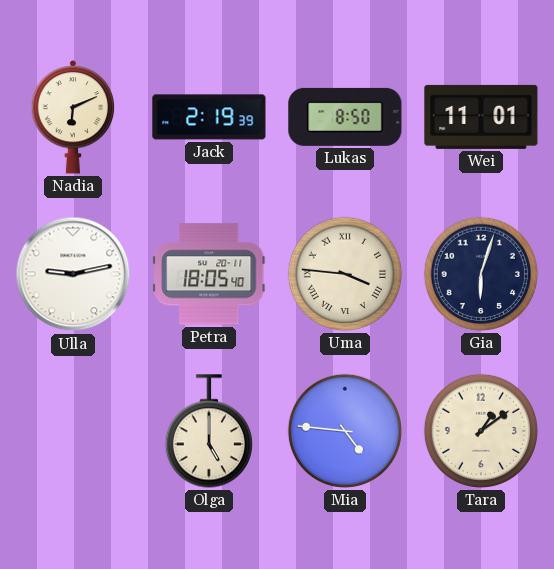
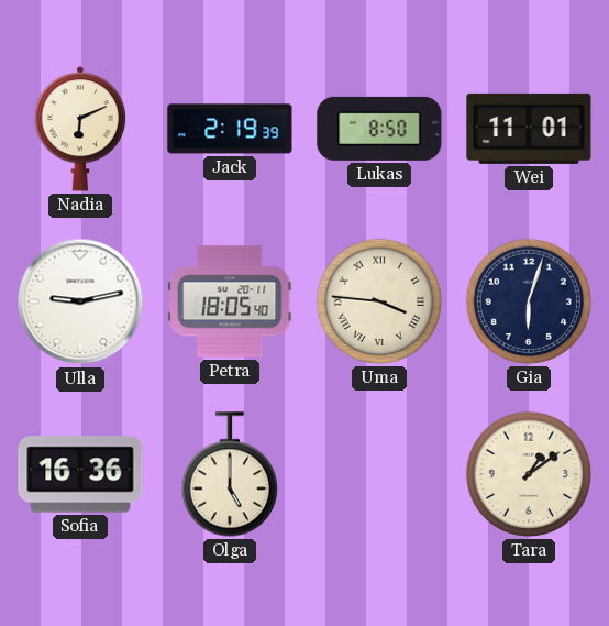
Sofia: none -> 16:36 (80, 474)
Mia: 4:46 -> none (345, 431)
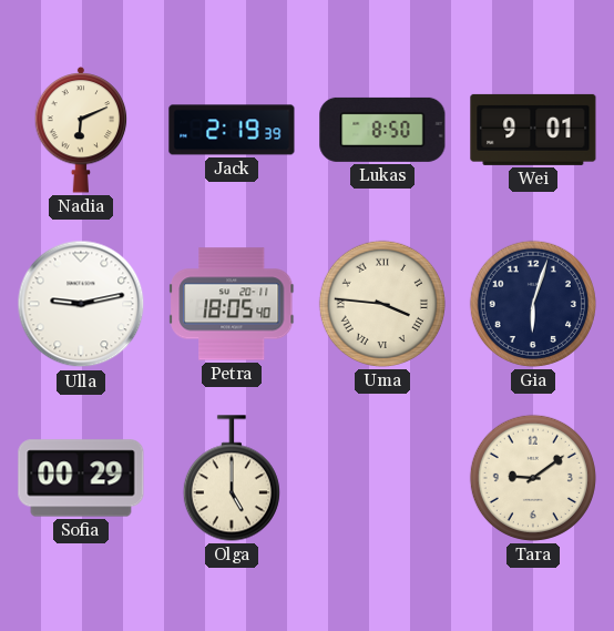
Wei: 11:01 -> 9:01 (533, 130)
Sofia: 16:36 -> 00:29 (81, 478)
Tara: 1:09 -> 9:09 (533, 478)
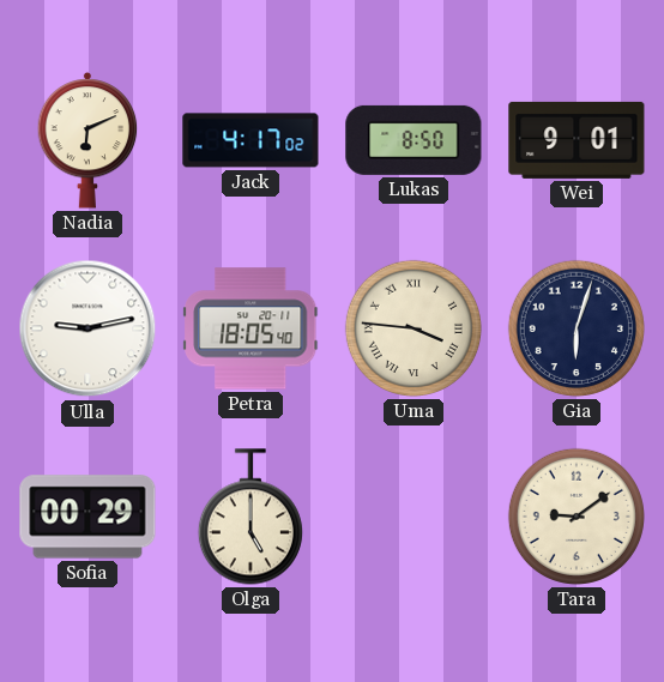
Jack: 2:19 -> 4:17 (250, 140)
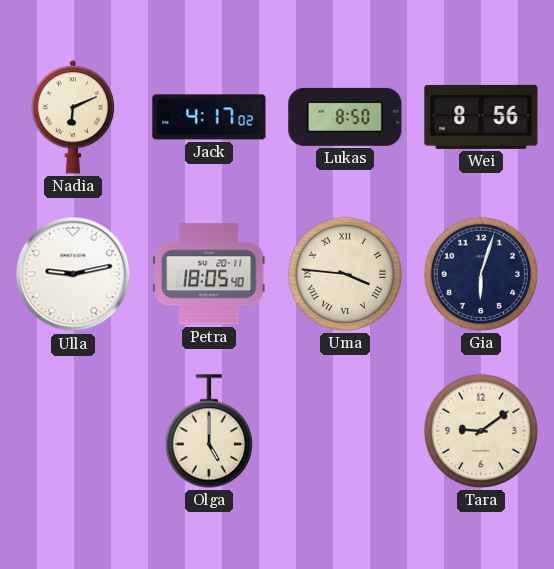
Wei: 9:01 -> 8:56 (481, 117)
Sofia: 00:29 -> none (87, 517)
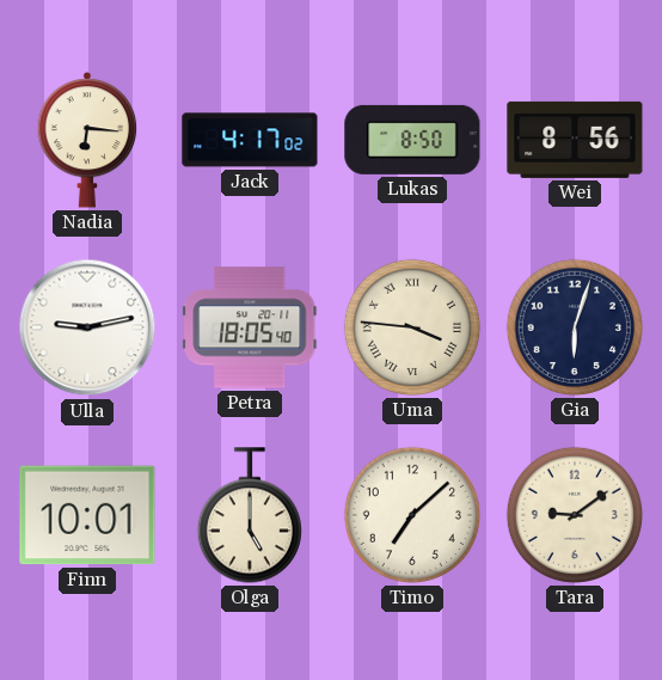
Nadia: 6:11 -> 6:16 (87, 140)
Finn: none -> 10:01 (87, 515)
Timo: none -> 7:08 (412, 515)
